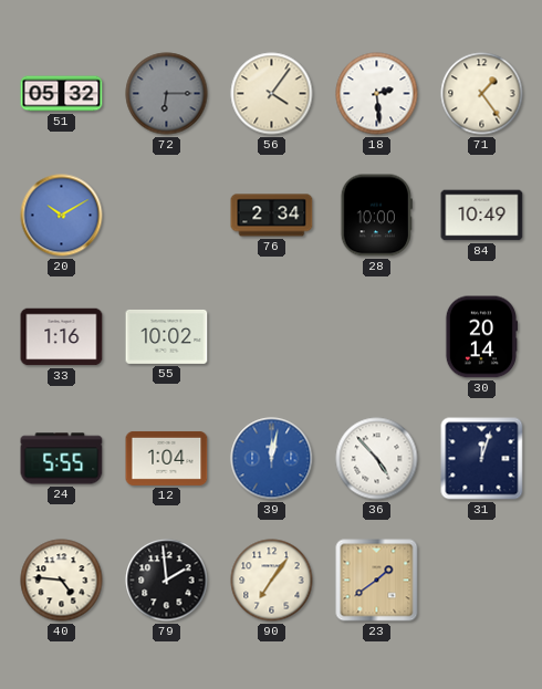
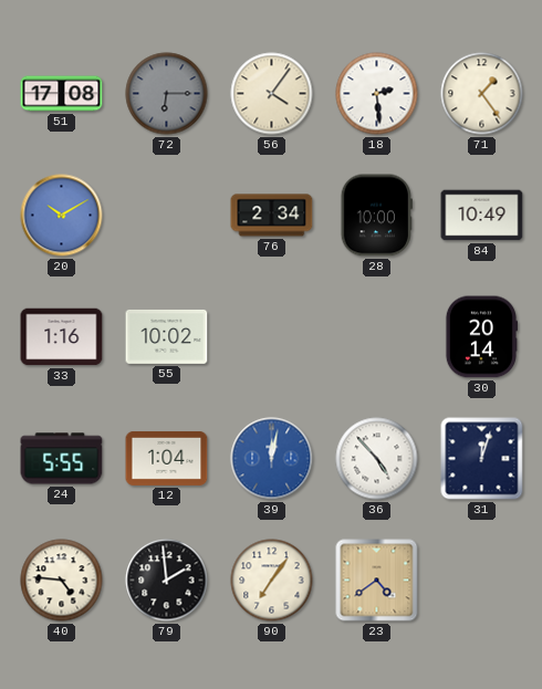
51: 05:32 -> 17:08 (62, 94)
23: 1:39 -> 4:39 (377, 581)
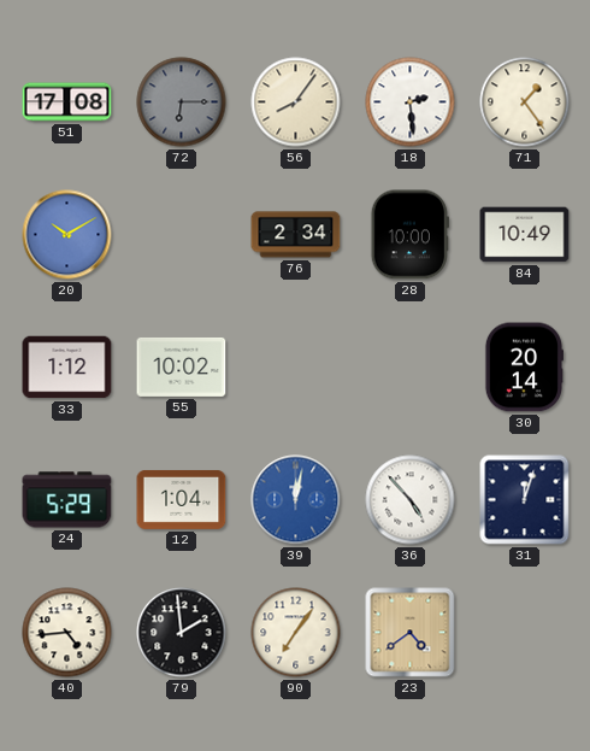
56: 4:06 -> 8:06 (296, 102)
33: 1:16 -> 1:12 (67, 368)
24: 5:55 -> 5:29 (67, 500)
40: 4:46 -> 4:44 (67, 633)
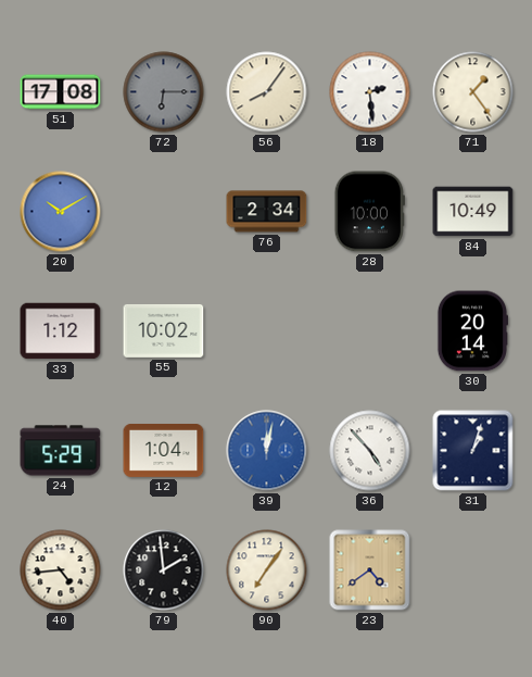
31: 12:03 -> 1:03 (473, 451)
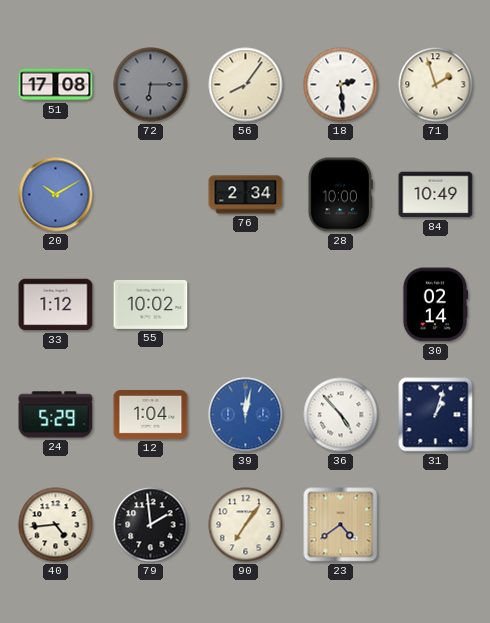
71: 1:24 -> 1:57 (436, 85)
30: 20:14 -> 02:14 (434, 305)
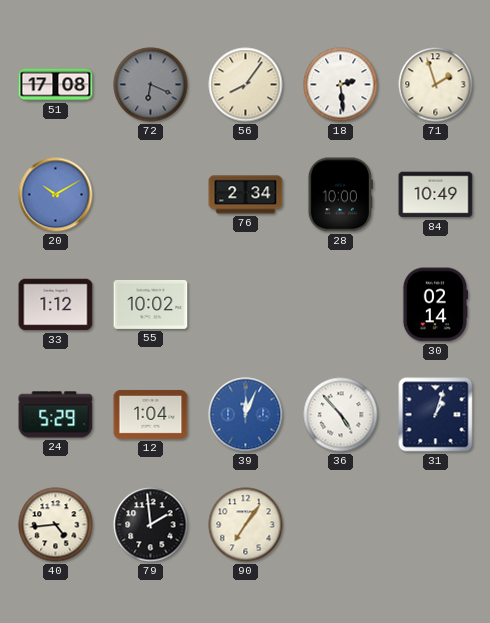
72: 6:15 -> 6:19 (151, 85)
39: 12:02 -> 12:04 (246, 415)
23: 4:39 -> none (341, 525)
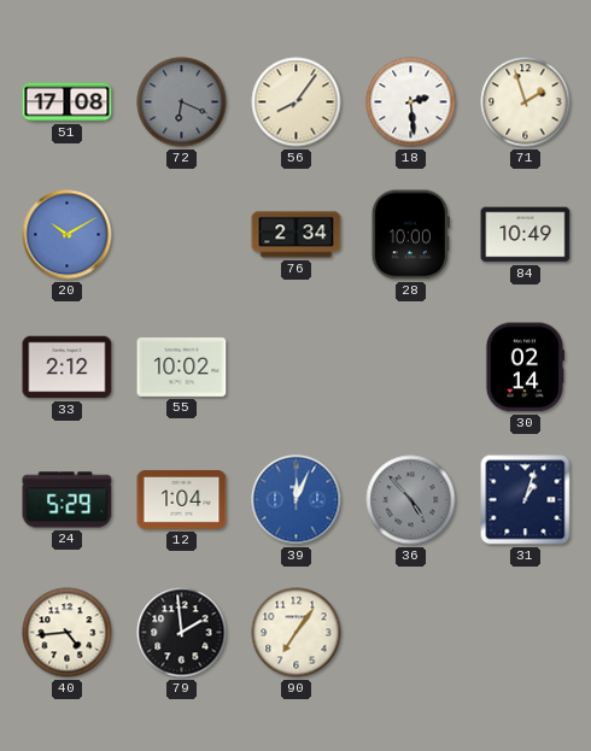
33: 1:12 -> 2:12 (68, 368)
36 dial: white -> grey (411, 500)
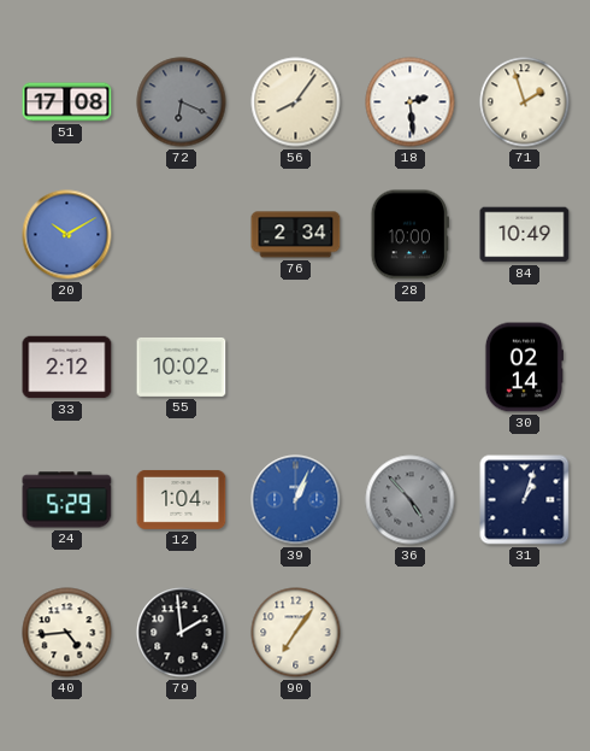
39: 12:04 -> 1:04 (296, 500)
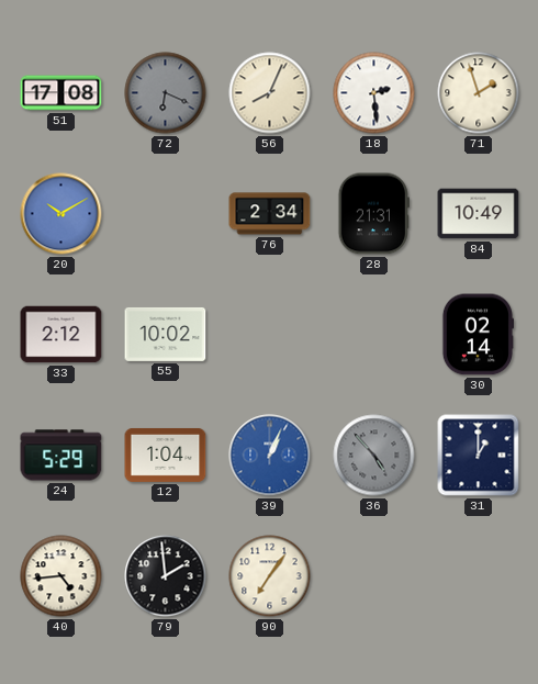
56: 8:06 -> 8:04 (270, 93)
28: 10:00 -> 21:31 (373, 214)
31: 1:03 -> 1:00 (479, 456)
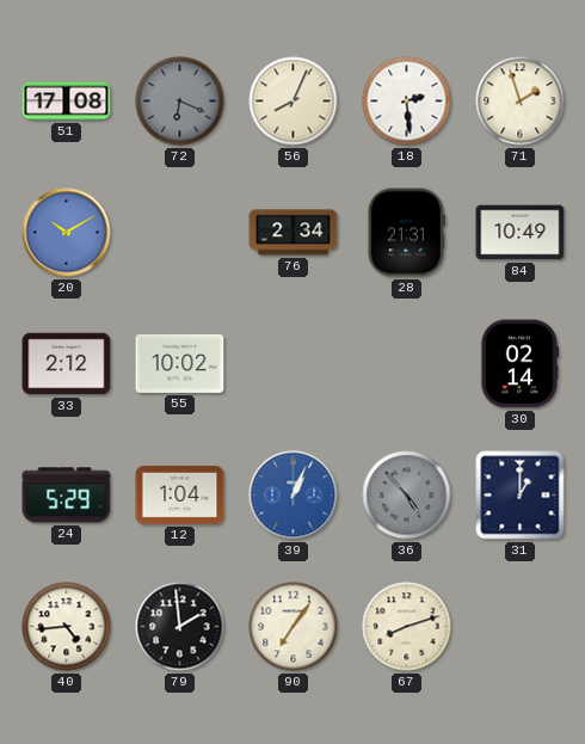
67: none -> 8:12 (407, 627)
